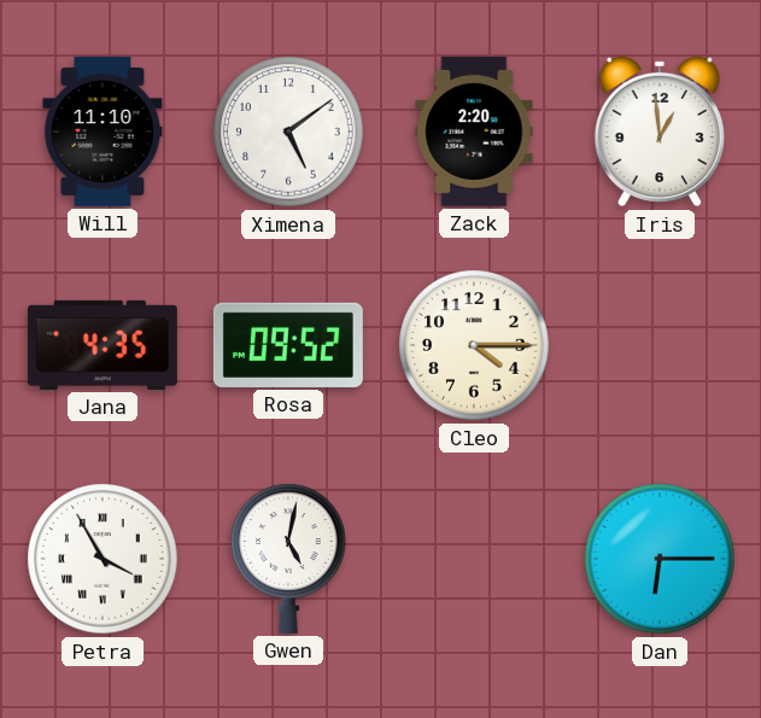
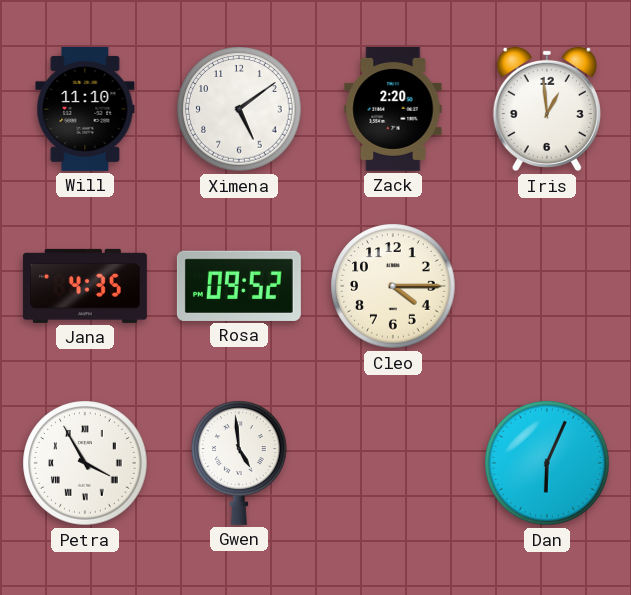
Gwen: 5:02 -> 4:59 (239, 463)
Dan: 6:15 -> 6:04 (547, 463)
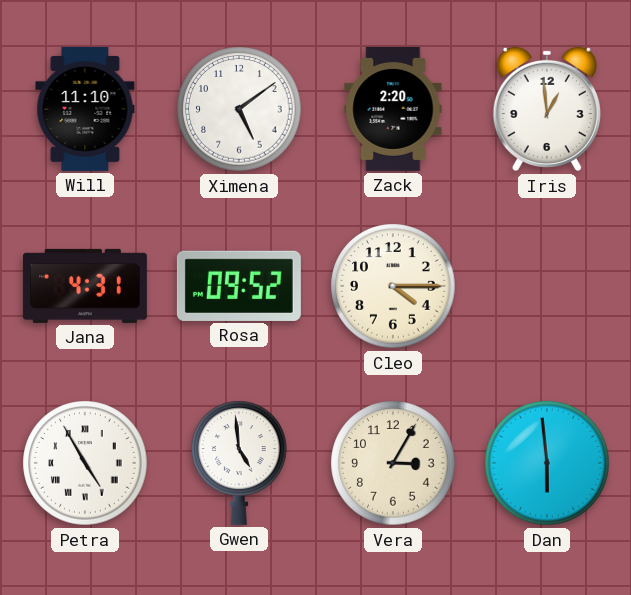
Jana: 4:35 -> 4:31 (85, 286)
Petra: 3:55 -> 4:55 (85, 463)
Vera: none -> 3:05 (393, 463)
Dan: 6:04 -> 5:59 (547, 463)
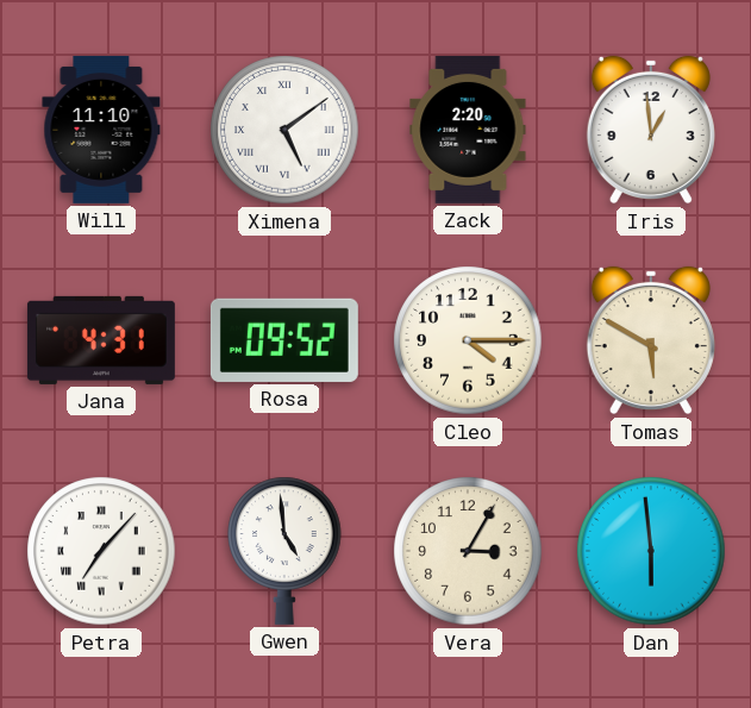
Ximena numerals: Arabic -> Roman (284, 130)
Tomas: none -> 5:50 (651, 340)
Petra: 4:55 -> 7:07 (101, 551)
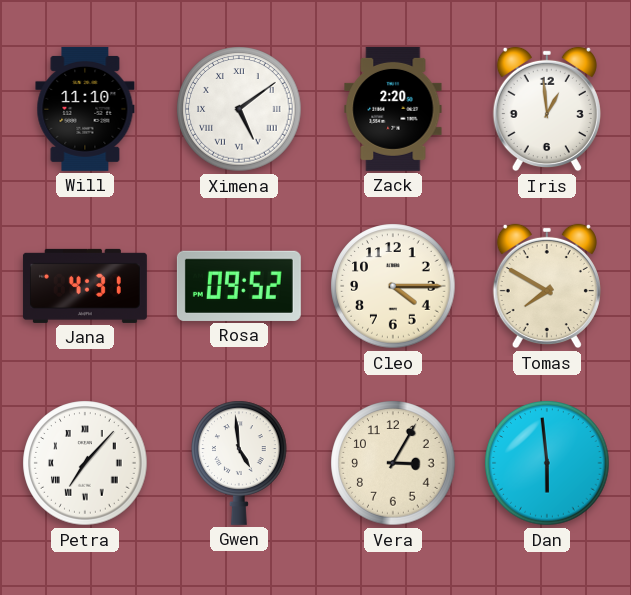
Tomas: 5:50 -> 7:50 (547, 286)
